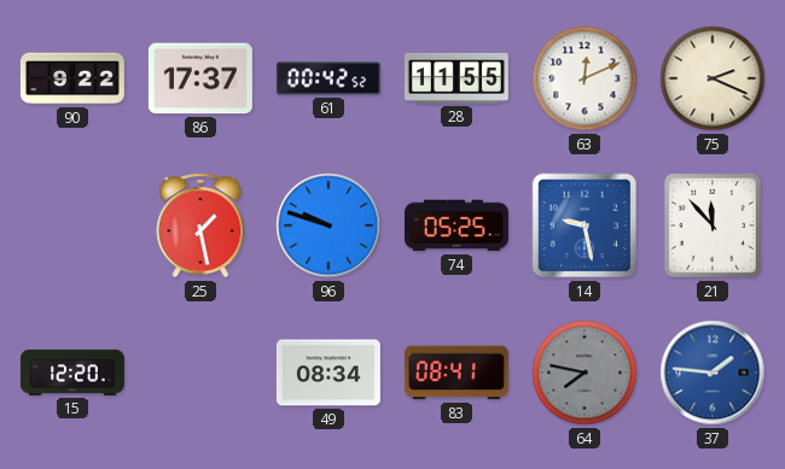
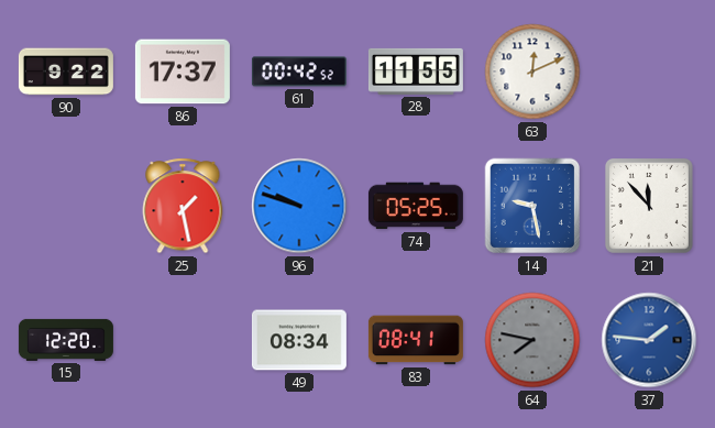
75: 2:19 -> none (713, 78)
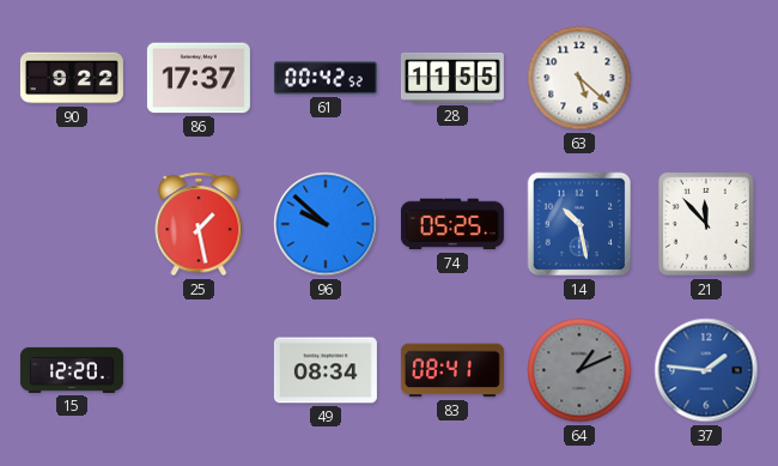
63: 12:11 -> 5:22 (579, 78)
96: 9:48 -> 9:52 (326, 224)
14: 9:28 -> 10:28 (579, 224)
64: 7:47 -> 1:11 (579, 370)
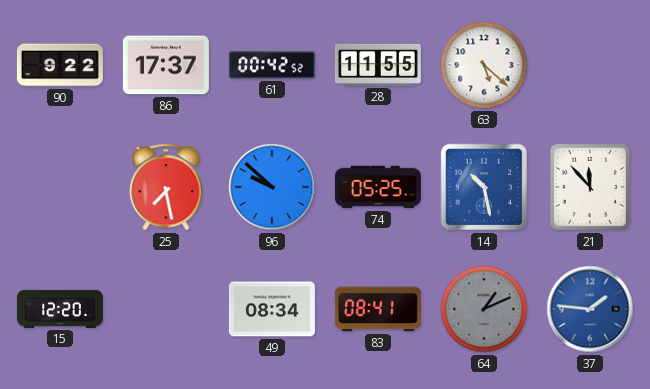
25: 1:28 -> 7:28 (166, 187)
